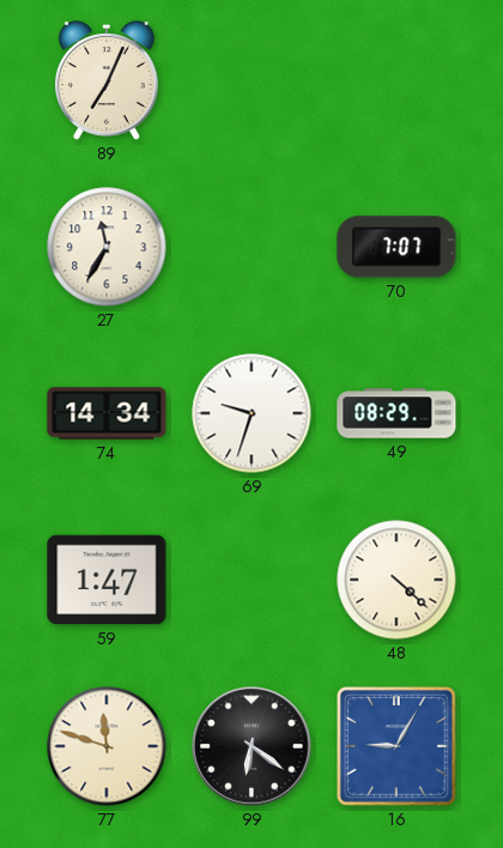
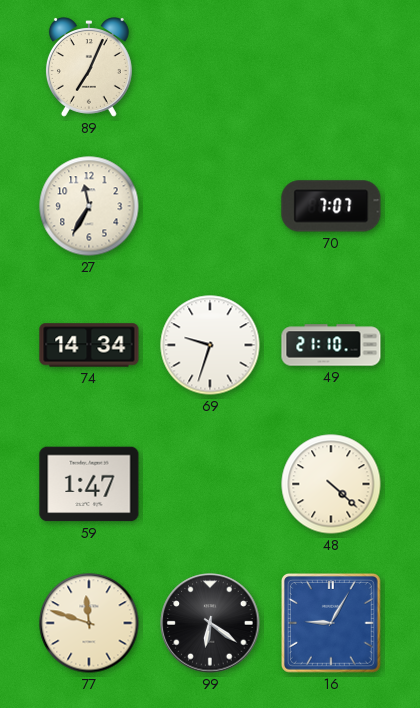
49: 08:29 -> 21:10 (331, 345)
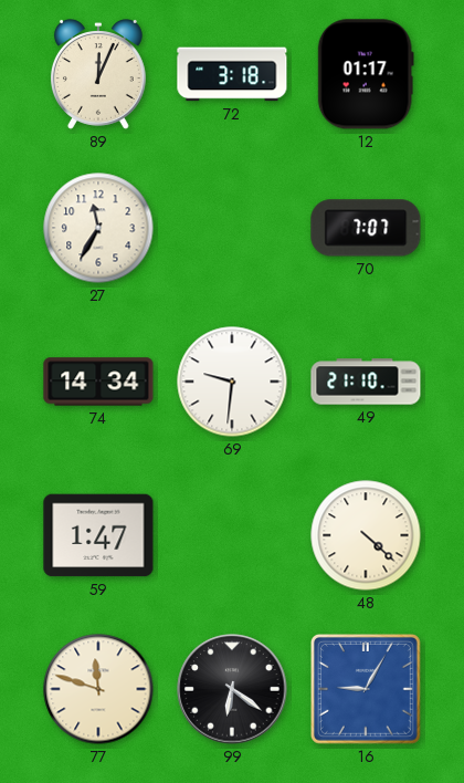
89: 7:04 -> 12:04 (98, 74)
72: none -> 3:18 (232, 74)
12: none -> 01:17 (366, 74)
69: 9:33 -> 9:31 (232, 382)
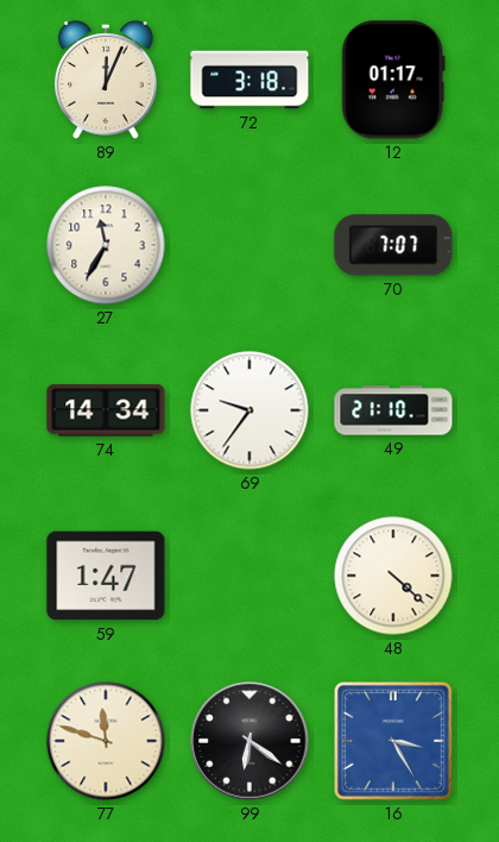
69: 9:31 -> 9:36 (249, 410)
16: 9:05 -> 3:25 (394, 742)
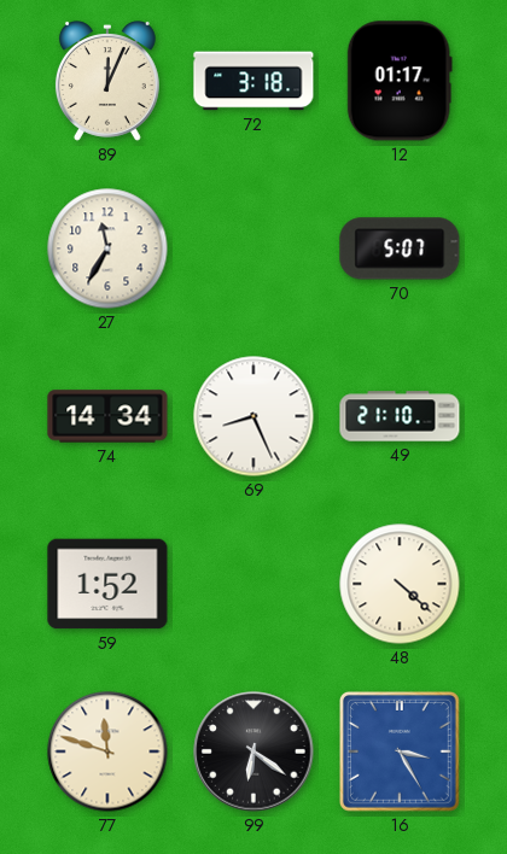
70: 7:07 -> 5:07 (400, 248)
69: 9:36 -> 8:26 (253, 416)
59: 1:47 -> 1:52 (107, 584)
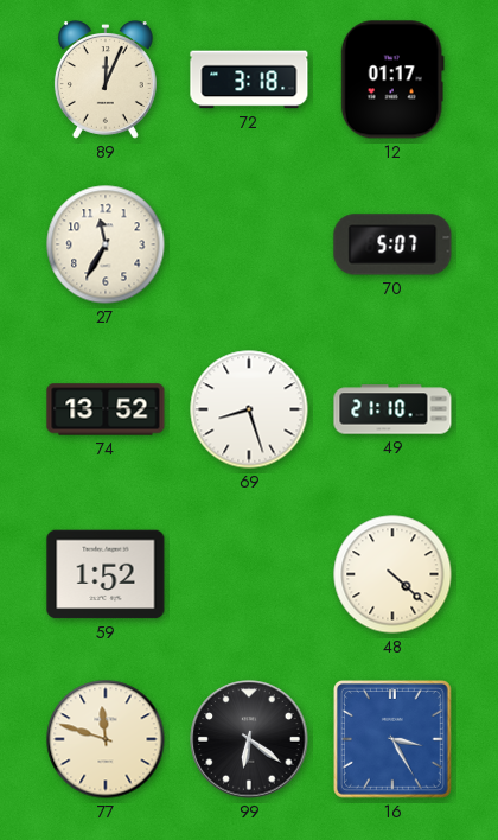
74: 14:34 -> 13:52 (106, 409)
69: 8:26 -> 8:27 (249, 409)
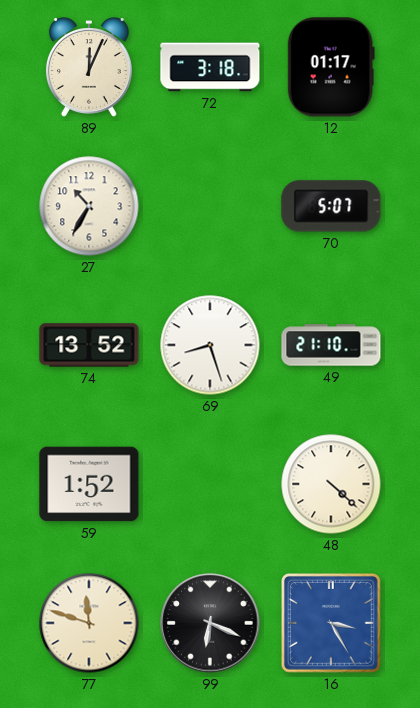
27: 11:35 -> 10:35 (89, 206)
99: 6:21 -> 6:19 (210, 623)
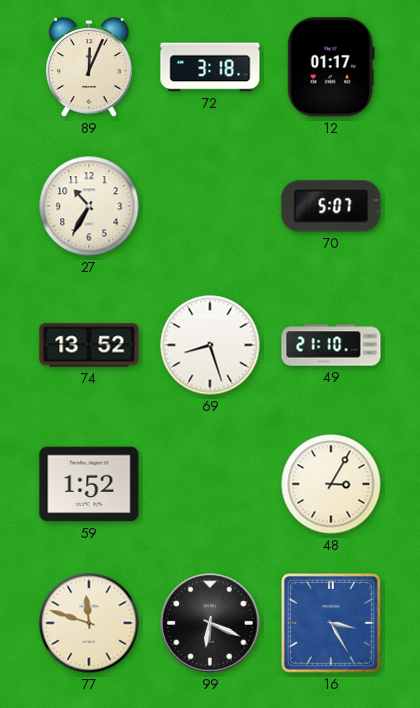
48: 4:22 -> 3:05 (331, 484)
